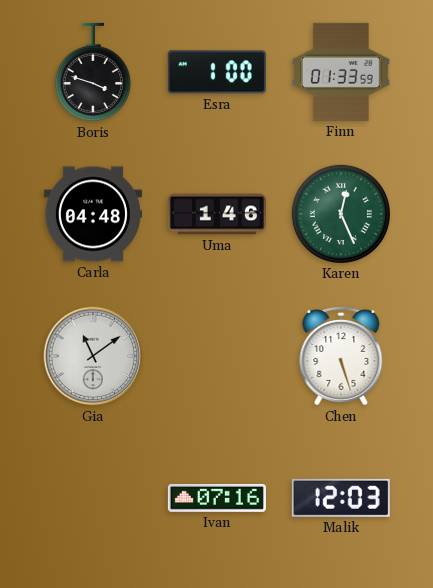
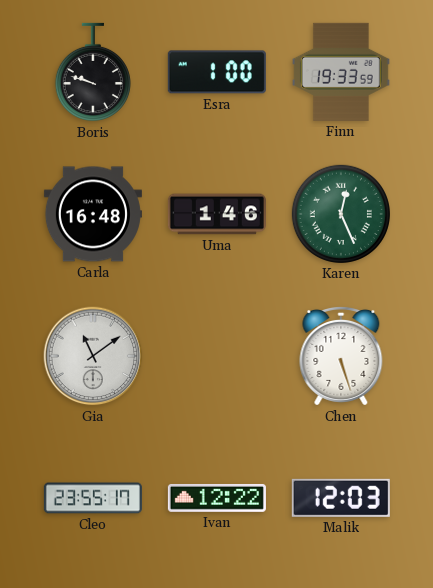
Boris: 3:48 -> 9:48 (93, 72)
Finn: 01:33 -> 19:33 (341, 72)
Carla: 04:48 -> 16:48 (93, 214)
Cleo: none -> 23:55 (93, 498)
Ivan: 07:16 -> 12:22 (217, 498)
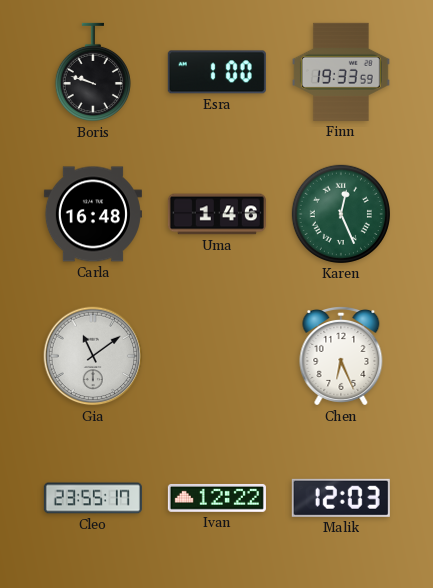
Chen: 5:27 -> 6:26 (341, 356)
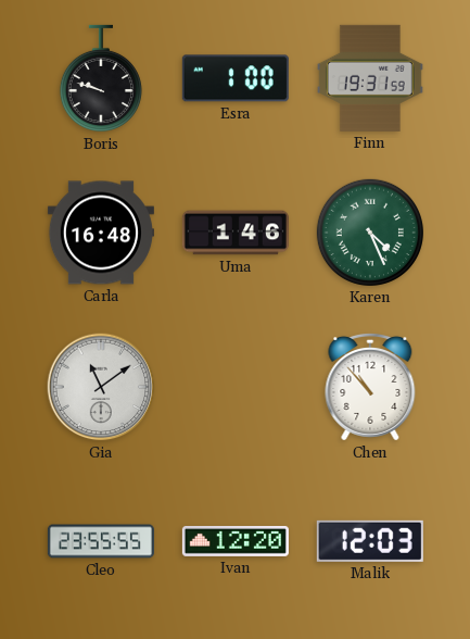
Finn: 19:33 -> 19:31 (370, 78)
Karen: 12:26 -> 4:26 (370, 233)
Chen: 6:26 -> 10:53 (370, 387)
Cleo: 23:55:17 -> 23:55:55 (101, 541)
Ivan: 12:22 -> 12:20 (236, 541)
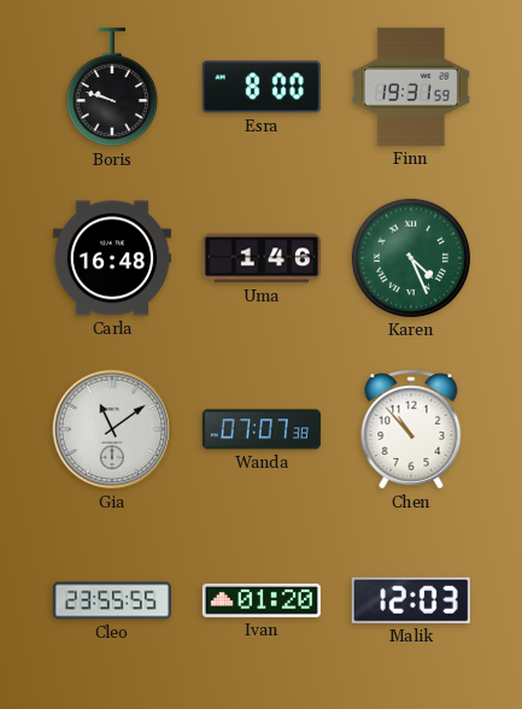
Esra: 1:00 -> 8:00 (262, 87)
Wanda: none -> 07:07 (262, 429)
Ivan: 12:20 -> 01:20 (262, 600)
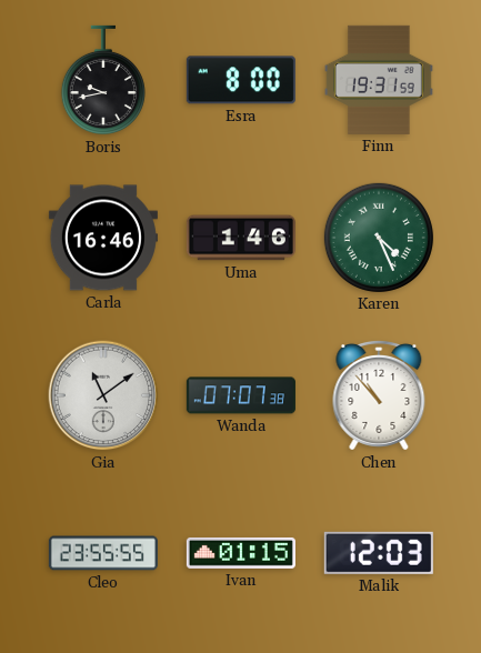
Boris: 9:48 -> 9:43 (103, 80)
Carla: 16:48 -> 16:46 (103, 238)
Ivan: 01:20 -> 01:15 (241, 553)
